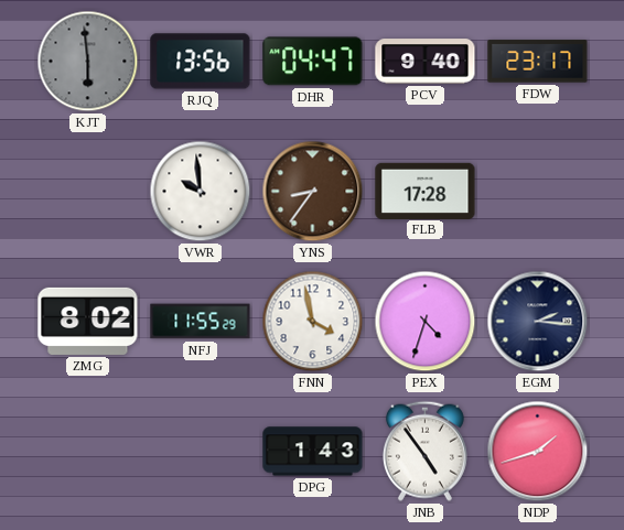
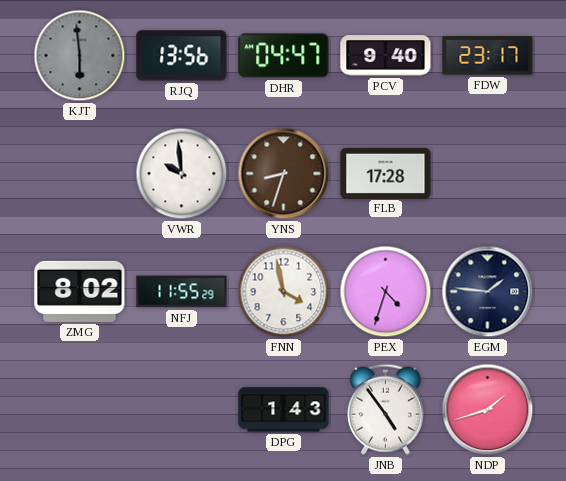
YNS: 8:36 -> 8:33 (284, 174)
EGM: 2:16 -> 1:46 (488, 292)
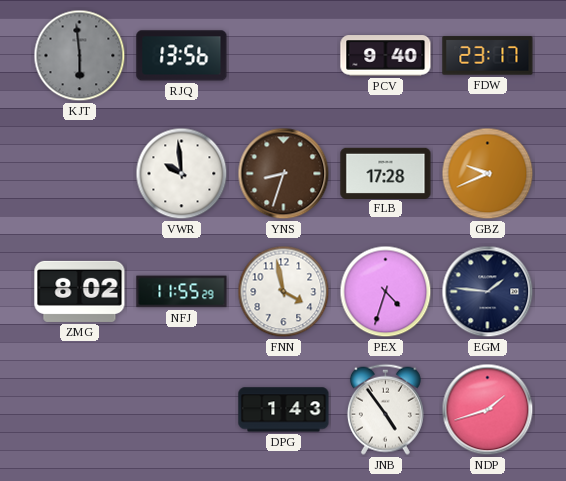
DHR: 04:47 -> none (284, 56)
GBZ: none -> 9:41 (488, 174)
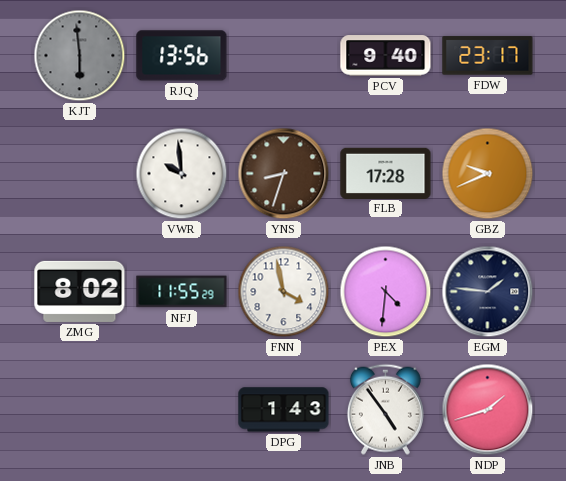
PEX: 4:33 -> 4:31 (386, 292)
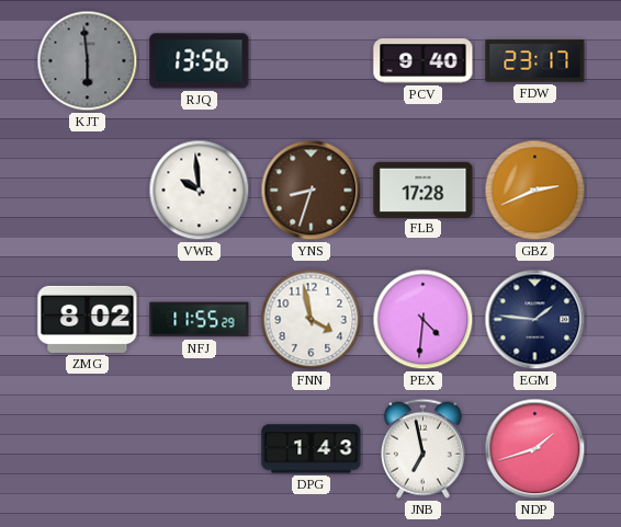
GBZ: 9:41 -> 2:41 (535, 191)
JNB: 4:54 -> 6:58 (422, 448)
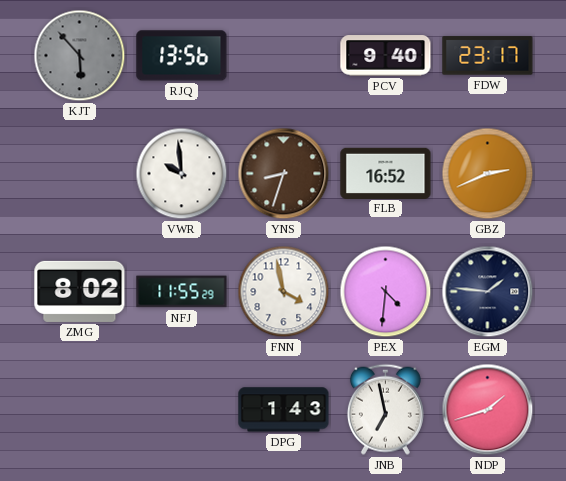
KJT: 5:59 -> 5:53 (80, 56)
FLB: 17:28 -> 16:52 (386, 173)
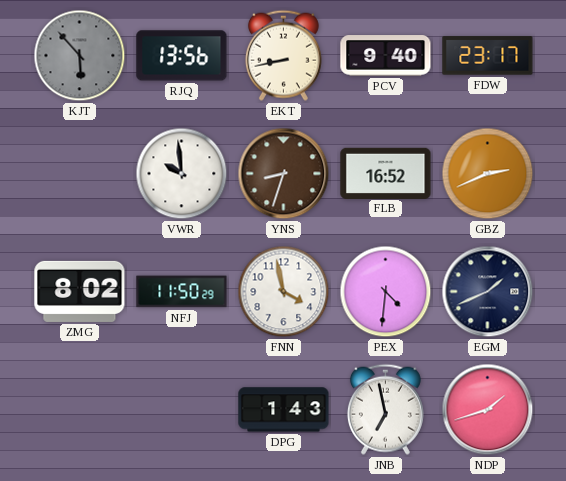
EKT: none -> 8:43 (283, 55)
NFJ: 11:55 -> 11:50 (182, 292)
EGM: 1:46 -> 1:41 (488, 292)
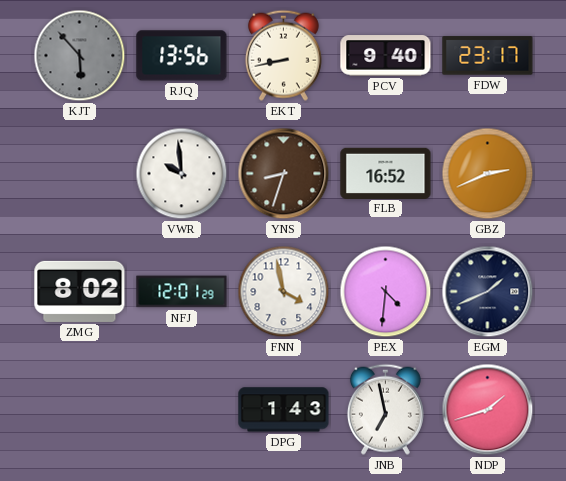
NFJ: 11:50 -> 12:01 (182, 292)
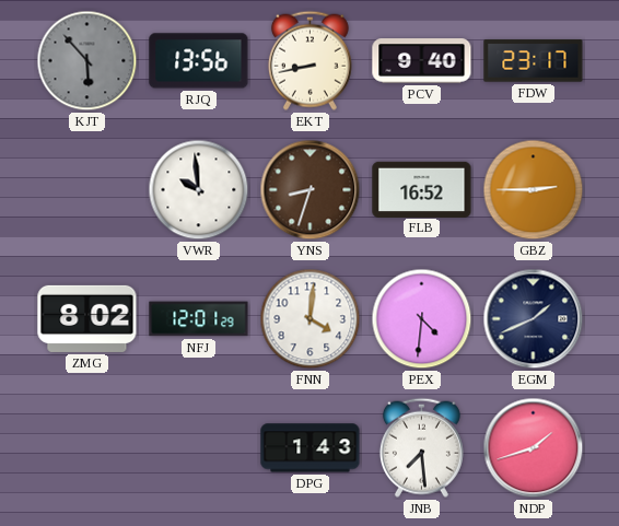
GBZ: 2:41 -> 2:45 (534, 190)
FNN: 3:58 -> 4:01 (311, 319)
JNB: 6:58 -> 7:29 (421, 447)
